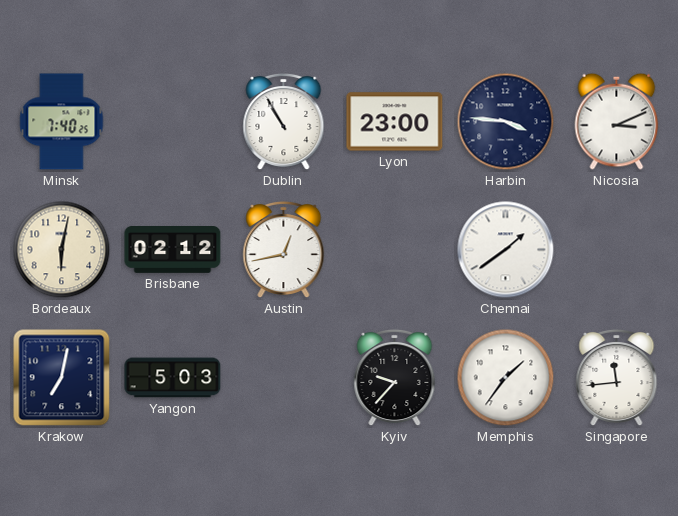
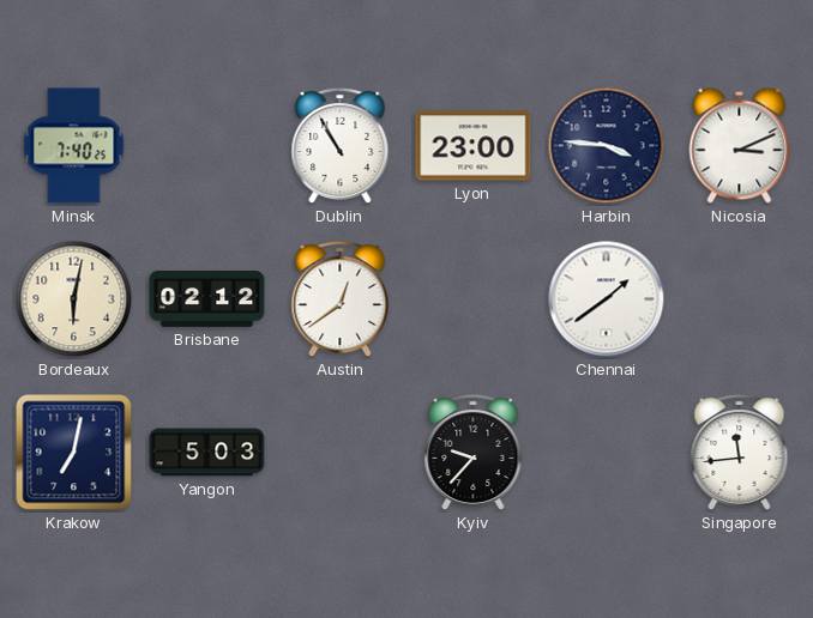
Austin: 12:43 -> 12:39 (341, 299)
Memphis: 1:36 -> none (506, 378)
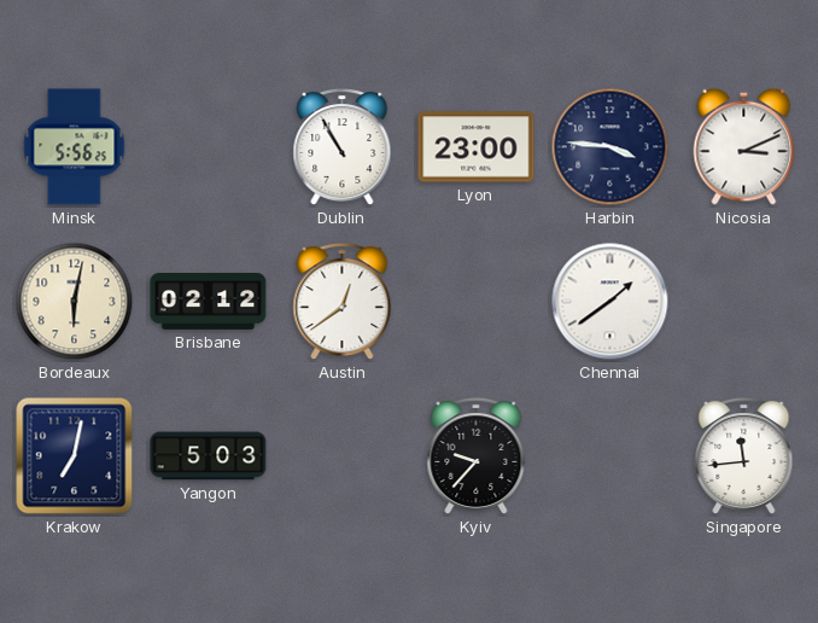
Minsk: 7:40 -> 5:56 (75, 147)
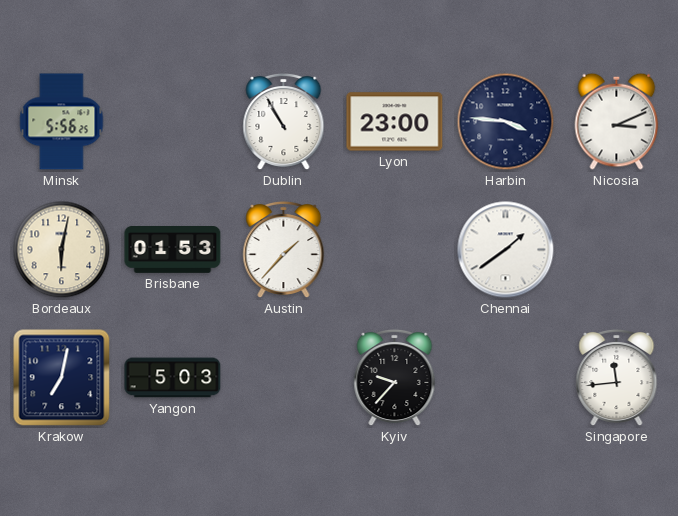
Brisbane: 02:12 -> 01:53 (173, 250)
Austin: 12:39 -> 1:37 (284, 250)
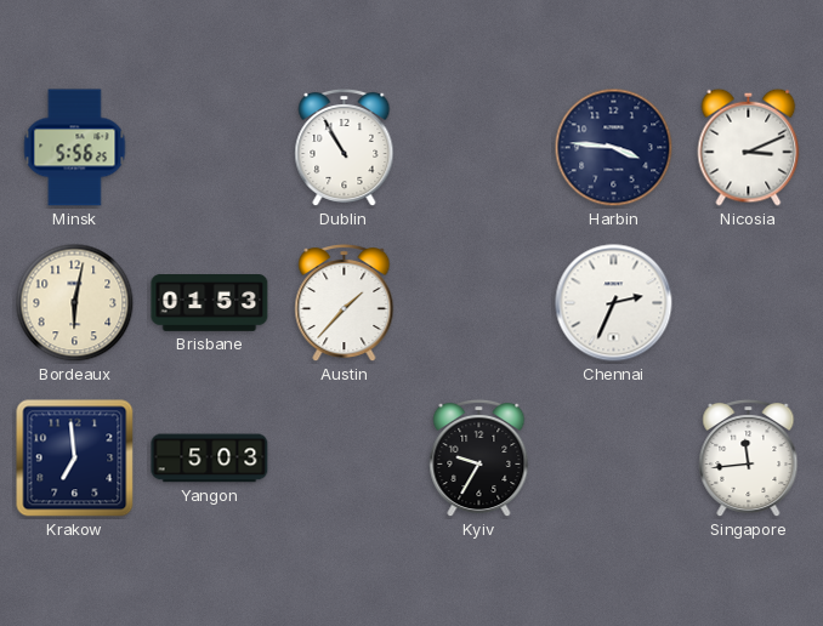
Lyon: 23:00 -> none (395, 122)
Chennai: 1:39 -> 2:34 (614, 303)
Krakow: 7:02 -> 6:59 (75, 459)
Kyiv: 9:37 -> 9:35 (479, 459)
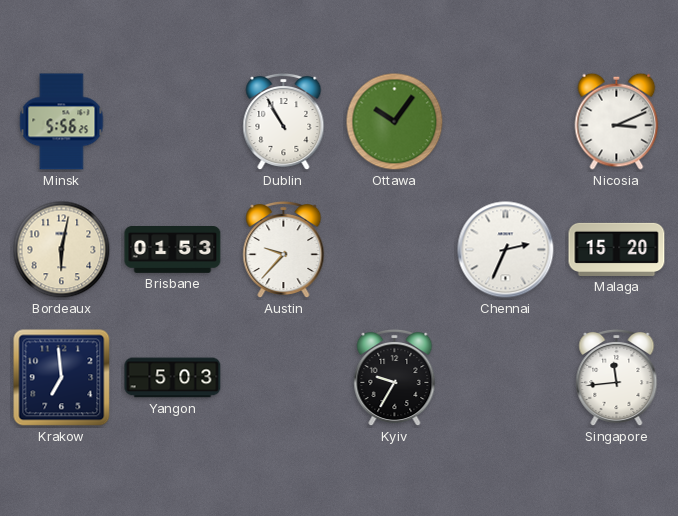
Ottawa: none -> 10:06 (395, 122)
Harbin: 3:46 -> none (614, 148)
Austin: 1:37 -> 9:37 (284, 250)
Malaga: none -> 15:20 (617, 249)
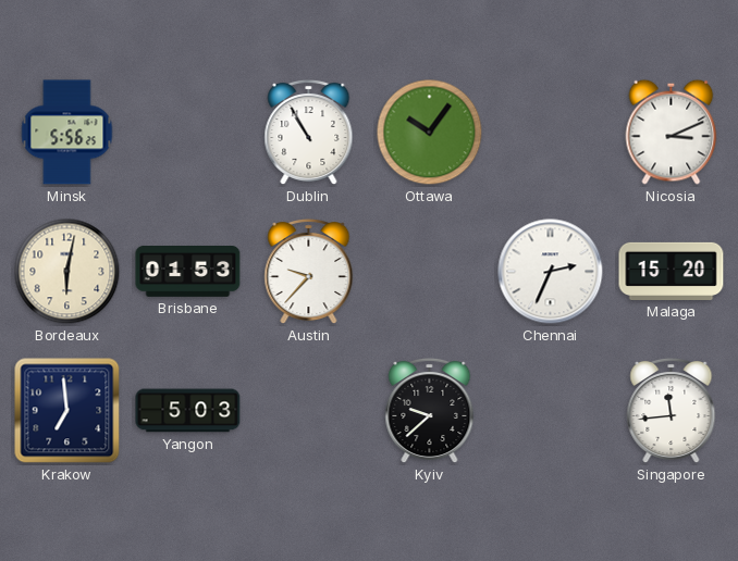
Kyiv: 9:35 -> 9:38 (430, 411)
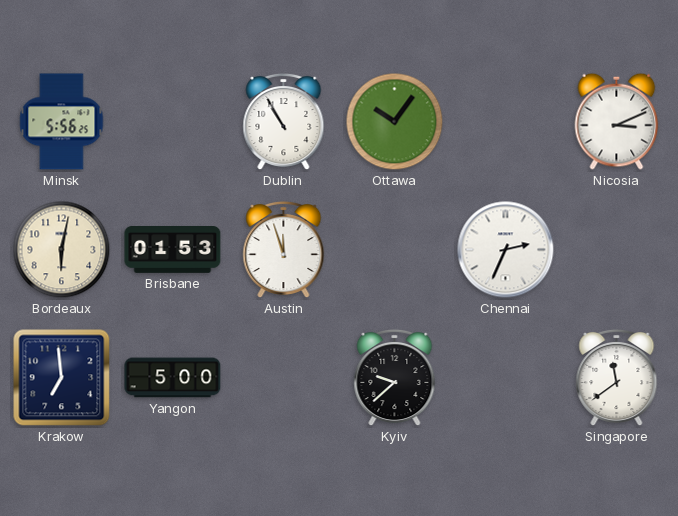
Austin: 9:37 -> 11:57 (284, 250)
Malaga: 15:20 -> none (672, 271)
Yangon: 5:03 -> 5:00 (173, 378)
Singapore: 11:44 -> 11:39 (617, 378)
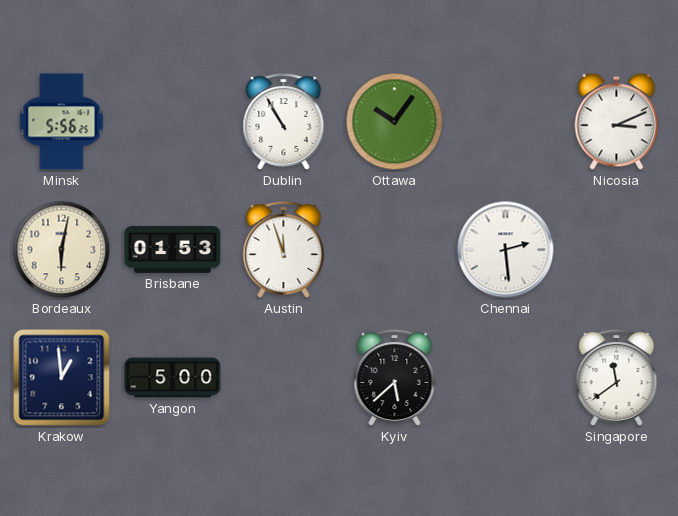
Chennai: 2:34 -> 2:29 (506, 250)
Krakow: 6:59 -> 12:59 (62, 378)
Kyiv: 9:38 -> 5:38 (395, 378)
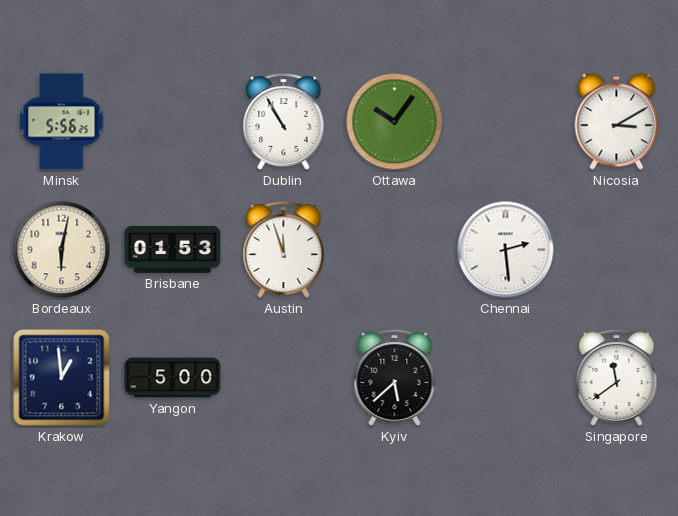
Nicosia: 3:11 -> 3:10 (617, 121)
